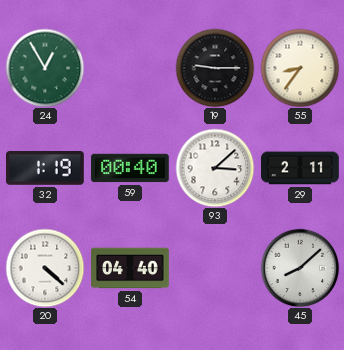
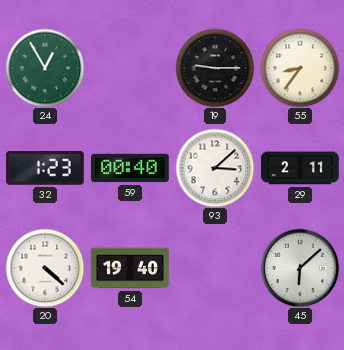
32: 1:19 -> 1:23 (46, 169)
54: 04:40 -> 19:40 (130, 268)
45: 8:08 -> 6:08 (300, 268)
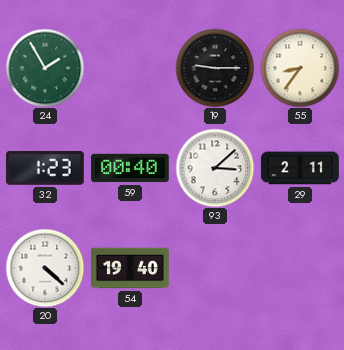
24: 12:55 -> 1:55 (45, 68)
45: 6:08 -> none (300, 268)
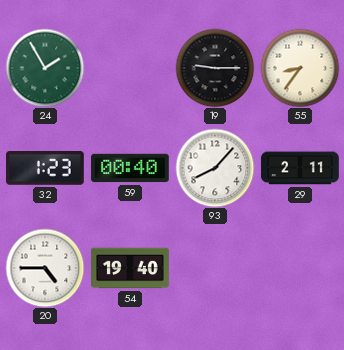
93: 3:08 -> 8:07 (215, 168)
20: 4:22 -> 4:45 (45, 268)
